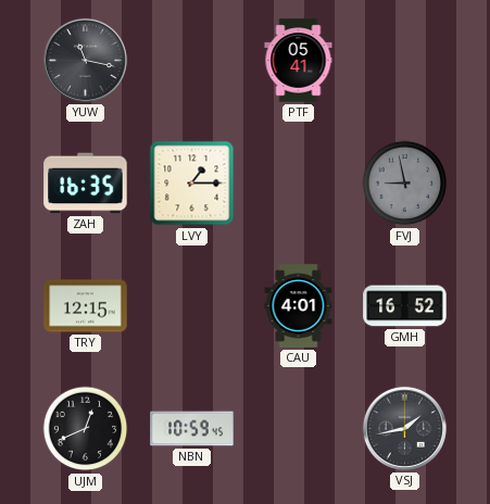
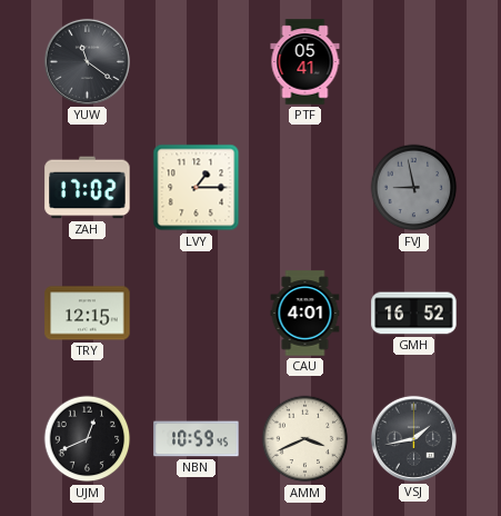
YUW: 11:17 -> 11:21 (87, 61)
ZAH: 16:35 -> 17:02 (88, 188)
AMM: none -> 3:41 (305, 439)
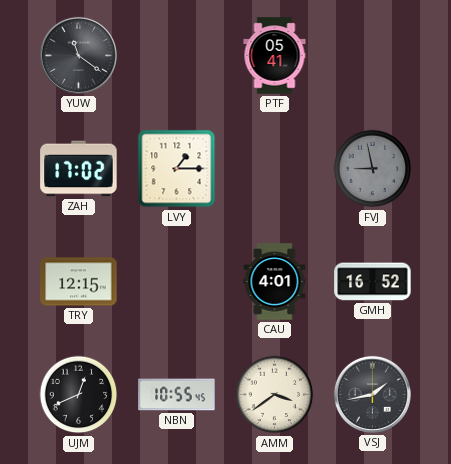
NBN: 10:59 -> 10:55 (177, 395)
AMM: 3:41 -> 3:39 (275, 395)
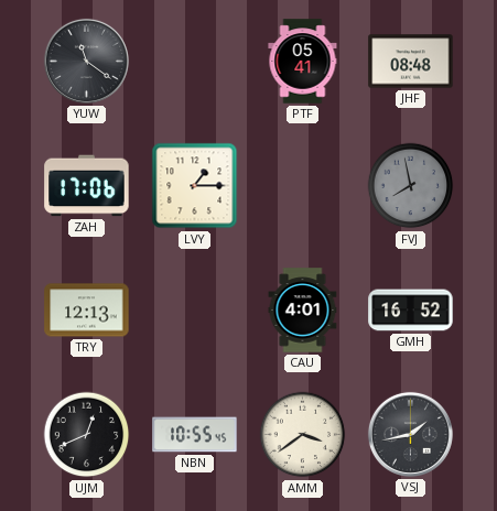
JHF: none -> 08:48 (411, 62)
ZAH: 17:02 -> 17:06 (87, 186)
FVJ: 8:58 -> 7:58 (411, 186)
TRY: 12:15 -> 12:13 (87, 311)
